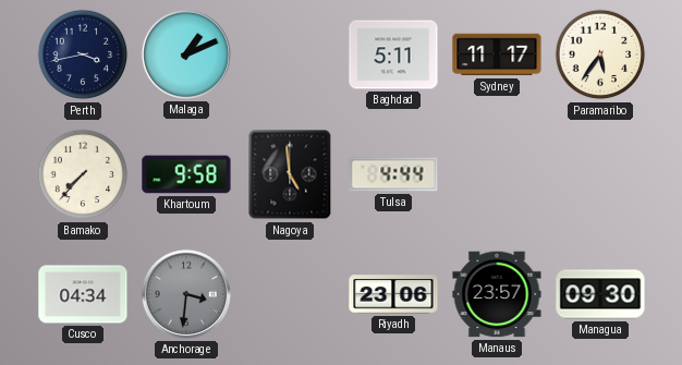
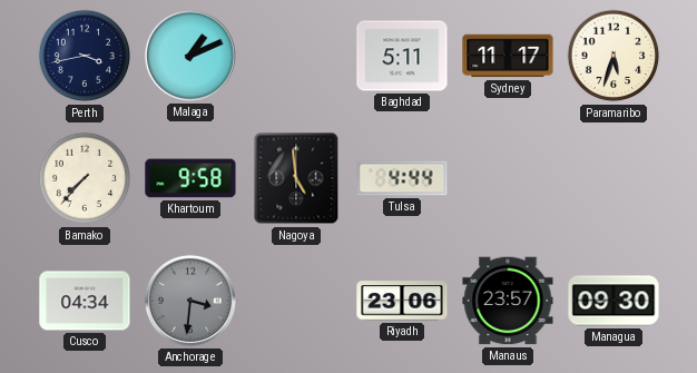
Paramaribo: 5:36 -> 5:33 (613, 56)
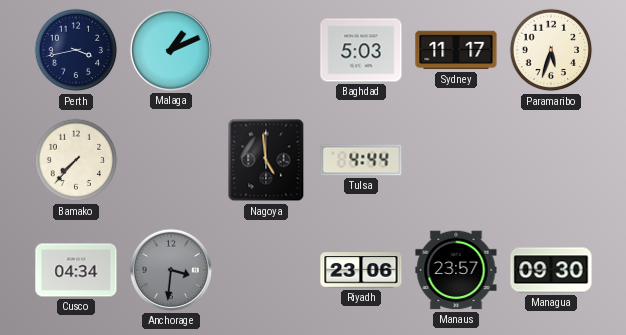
Baghdad: 5:11 -> 5:03 (361, 50)
Khartoum: 9:58 -> none (190, 178)
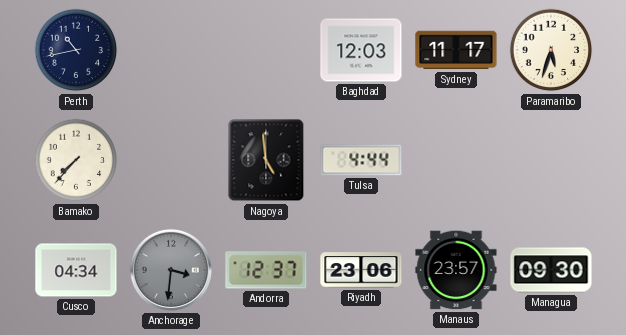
Perth: 3:43 -> 10:43 (76, 50)
Malaga: 1:11 -> none (171, 50)
Baghdad: 5:03 -> 12:03 (361, 50)
Andorra: none -> 12:37 (266, 270)
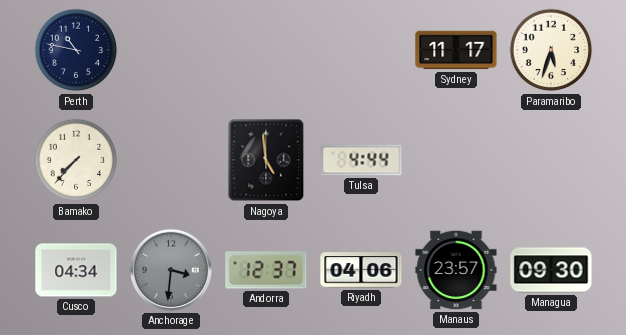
Perth: 10:43 -> 10:47 (76, 50)
Baghdad: 12:03 -> none (361, 50)
Riyadh: 23:06 -> 04:06 (361, 270)
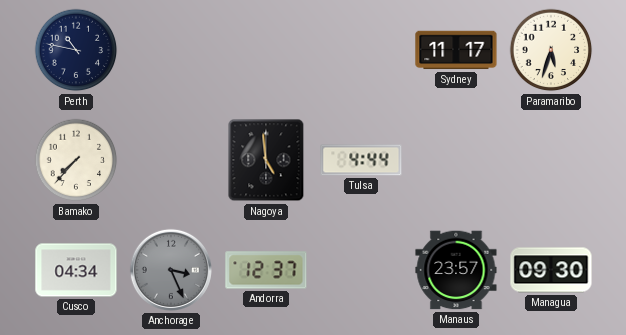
Anchorage: 3:31 -> 3:26 (171, 270)
Riyadh: 04:06 -> none (361, 270)
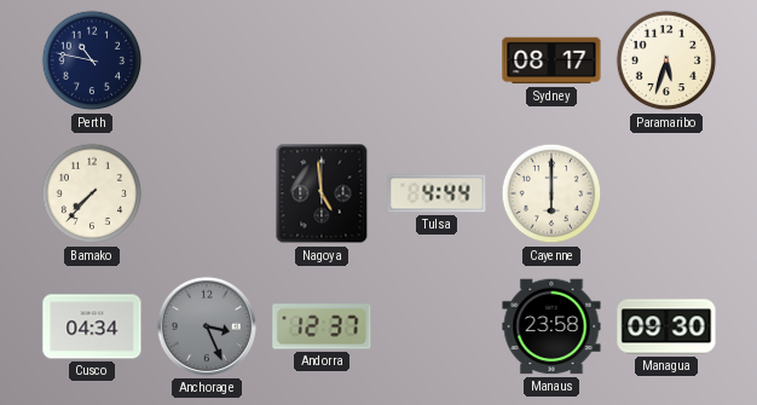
Sydney: 11:17 -> 08:17 (551, 60)
Cayenne: none -> 6:00 (551, 193)
Manaus: 23:57 -> 23:58 (551, 326)
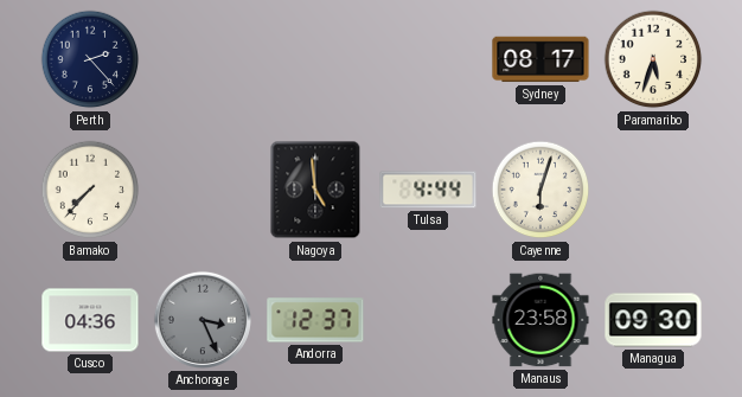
Perth: 10:47 -> 2:23 (90, 59)
Cayenne: 6:00 -> 6:03 (540, 190)
Cusco: 04:34 -> 04:36 (90, 320)
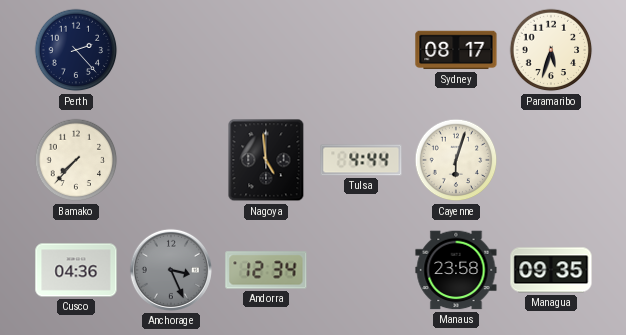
Andorra: 12:37 -> 12:34 (266, 270)
Managua: 09:30 -> 09:35 (551, 270)
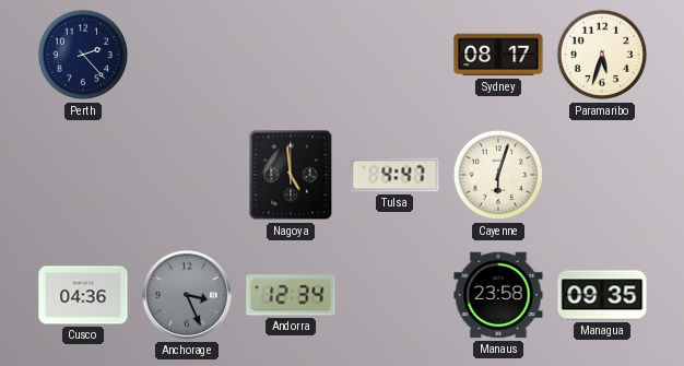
Bamako: 7:37 -> none (76, 160)
Tulsa: 4:44 -> 4:47 (394, 175)
